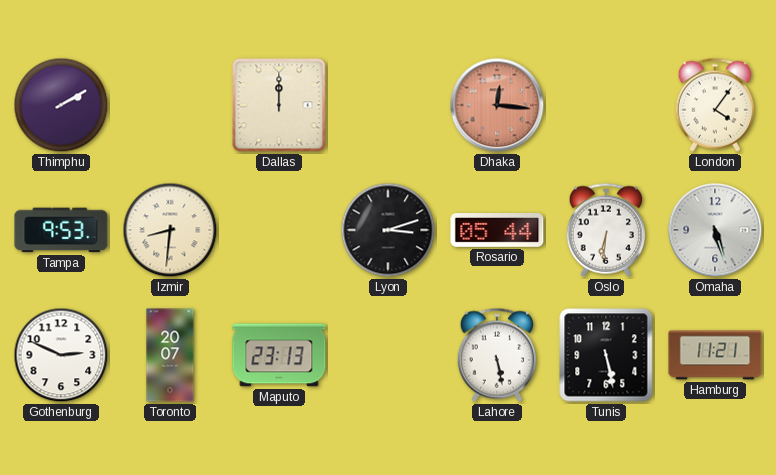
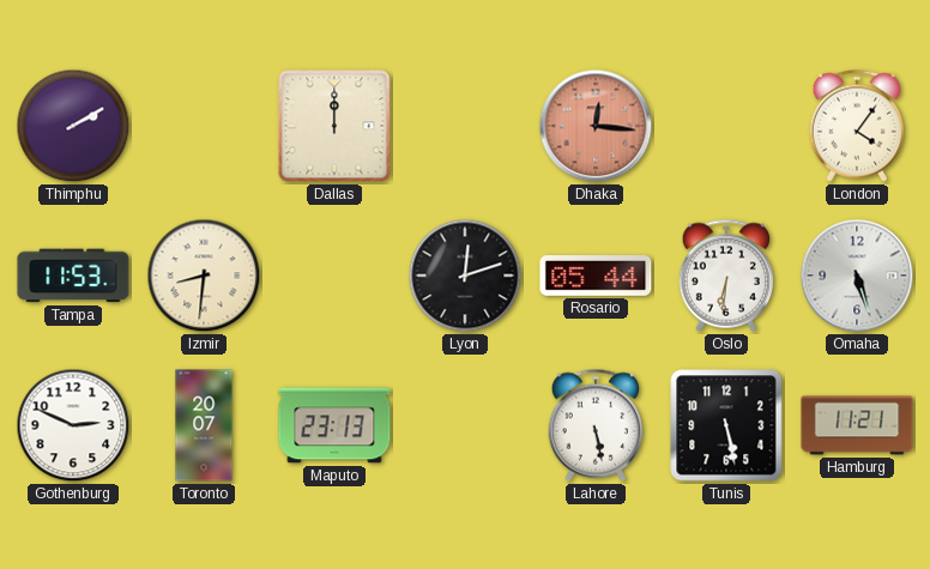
Tampa: 9:53 -> 11:53 (73, 276)
Lyon: 3:12 -> 12:12 (465, 276)
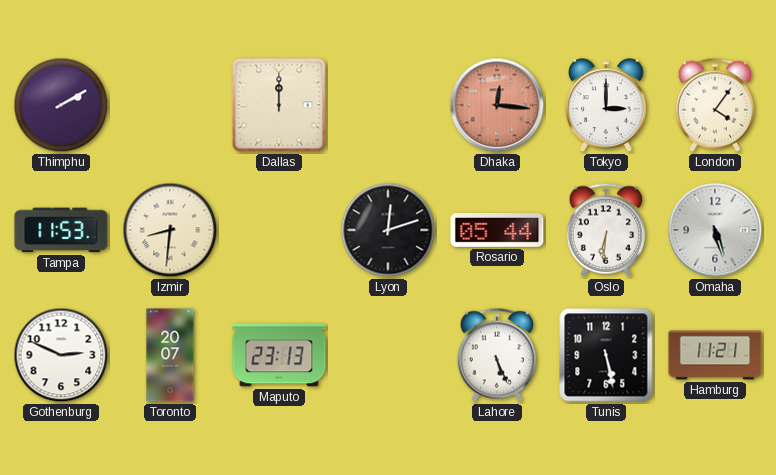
Tokyo: none -> 3:00 (607, 106)
Lahore: 5:28 -> 5:26 (496, 355)
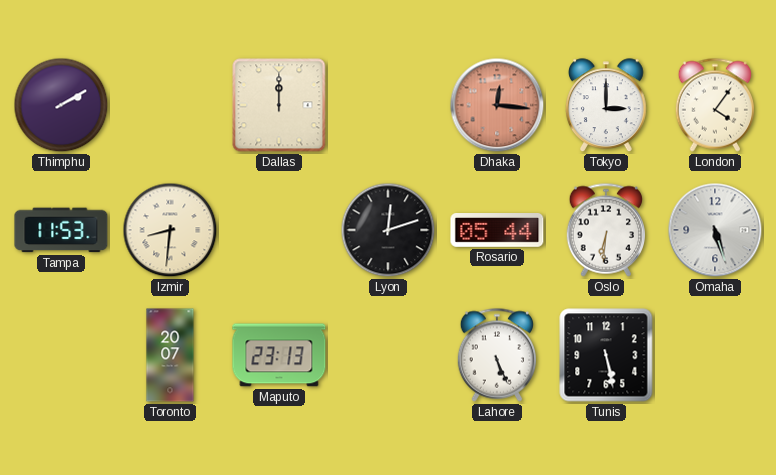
Gothenburg: 2:49 -> none (61, 355)
Hamburg: 11:21 -> none (715, 355)
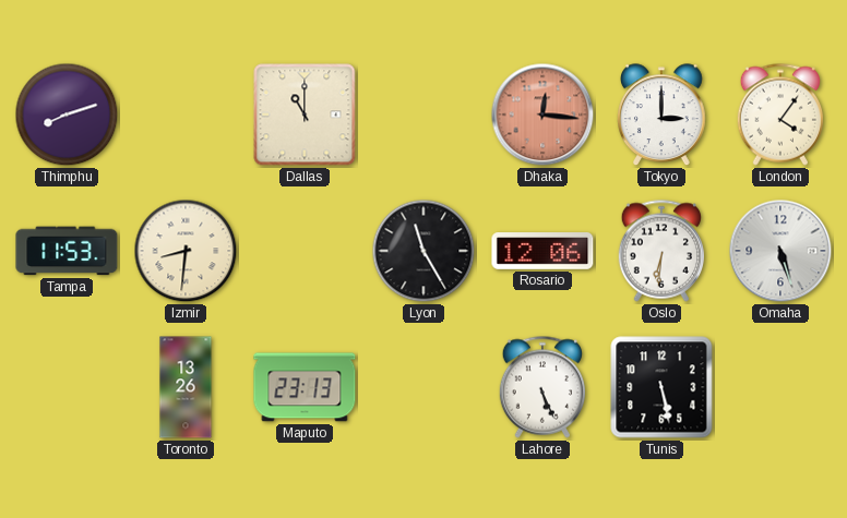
Thimphu: 2:10 -> 8:12 (67, 115)
Dallas: 12:00 -> 11:00 (305, 115)
Lyon: 12:12 -> 11:25 (423, 251)
Rosario: 05:44 -> 12:06 (542, 252)
Toronto: 20:07 -> 13:26 (186, 387)
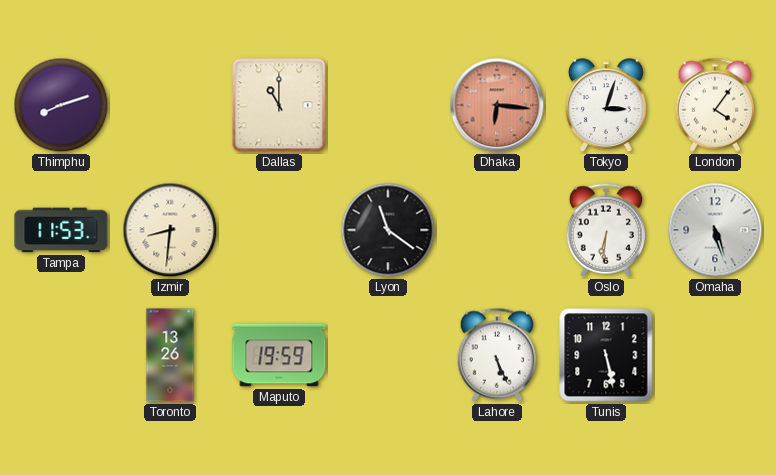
Dhaka: 12:16 -> 6:16 (497, 105)
Tokyo: 3:00 -> 3:03 (607, 106)
Lyon: 11:25 -> 11:21 (388, 230)
Rosario: 12:06 -> none (542, 252)
Maputo: 23:13 -> 19:59 (279, 355)
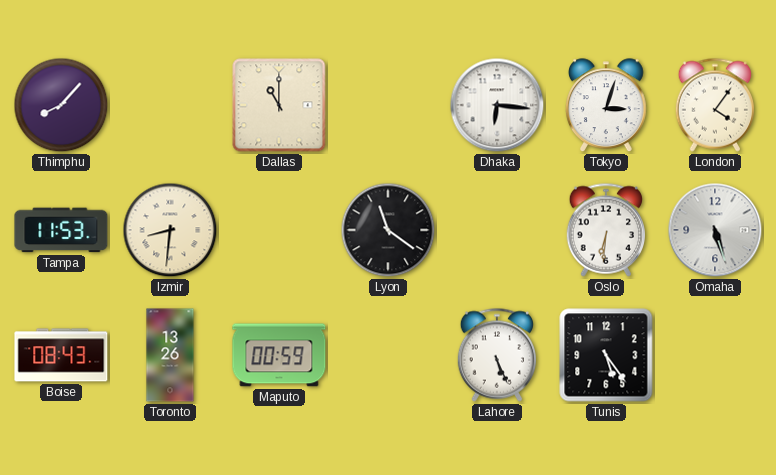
Thimphu: 8:12 -> 8:07 (61, 105)
Dhaka dial: salmon -> white (497, 105)
Boise: none -> 08:43 (61, 355)
Maputo: 19:59 -> 00:59 (279, 355)
Tunis: 5:28 -> 5:24 (606, 355)
